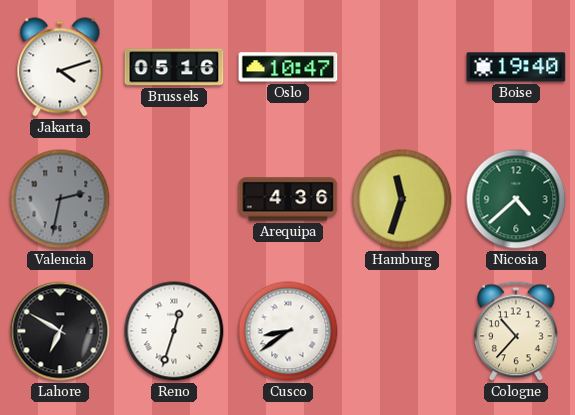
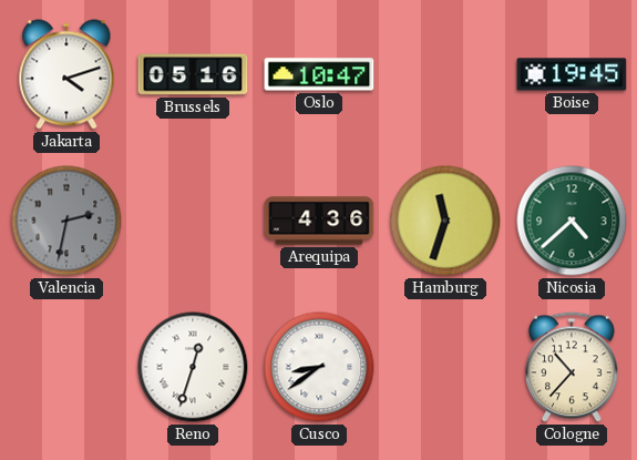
Boise: 19:40 -> 19:45 (572, 74)
Lahore: 6:50 -> none (60, 331)
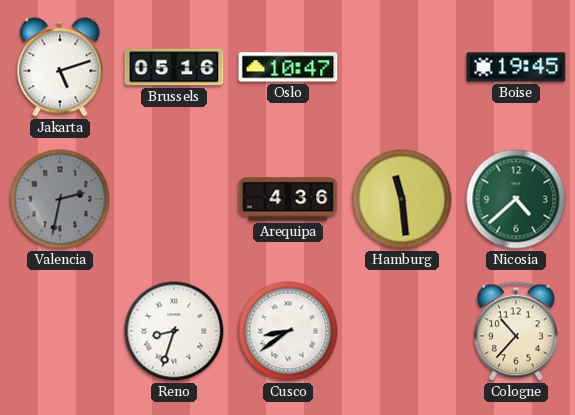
Jakarta: 4:12 -> 5:12 (60, 67)
Hamburg: 11:33 -> 11:29 (402, 199)
Reno: 12:33 -> 8:33 (174, 331)
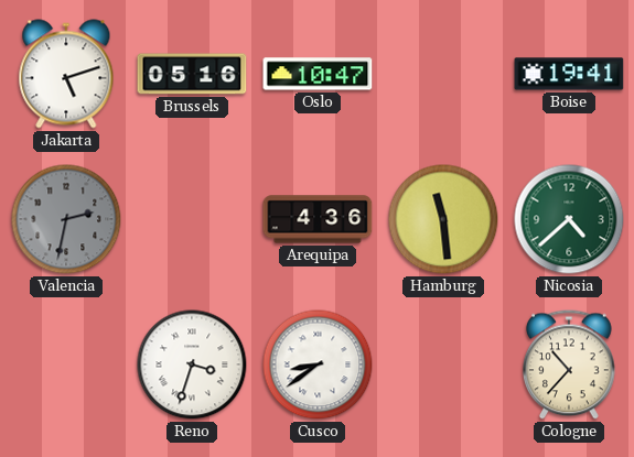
Boise: 19:45 -> 19:41 (569, 74)
Reno: 8:33 -> 3:33 (192, 364)
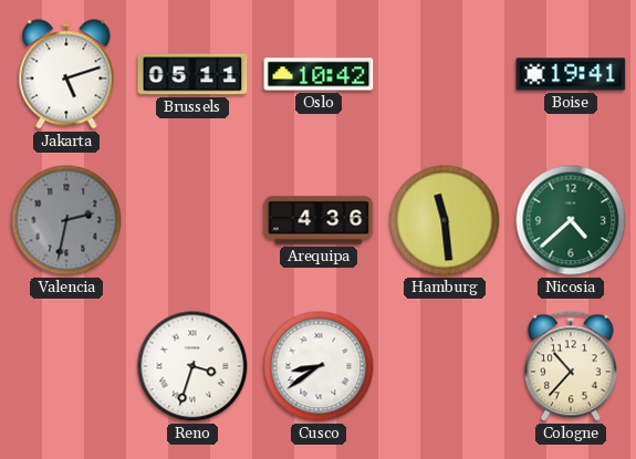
Brussels: 05:16 -> 05:11 (192, 74)
Oslo: 10:47 -> 10:42 (319, 74)
